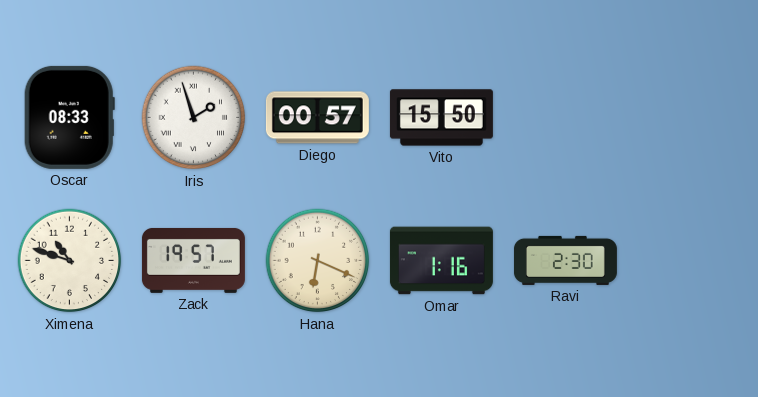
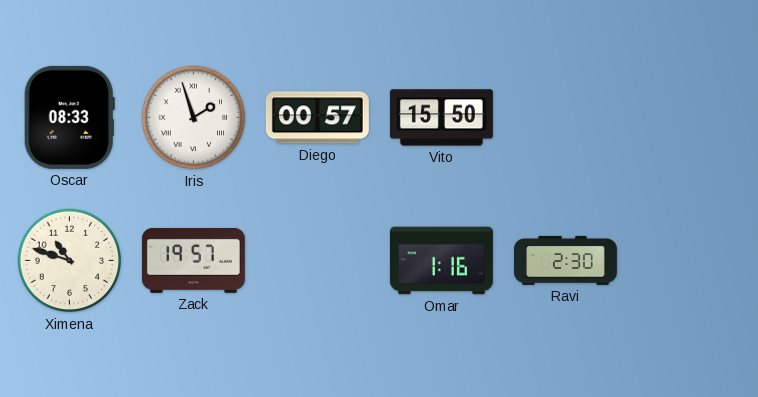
Hana: 6:19 -> none (318, 261)
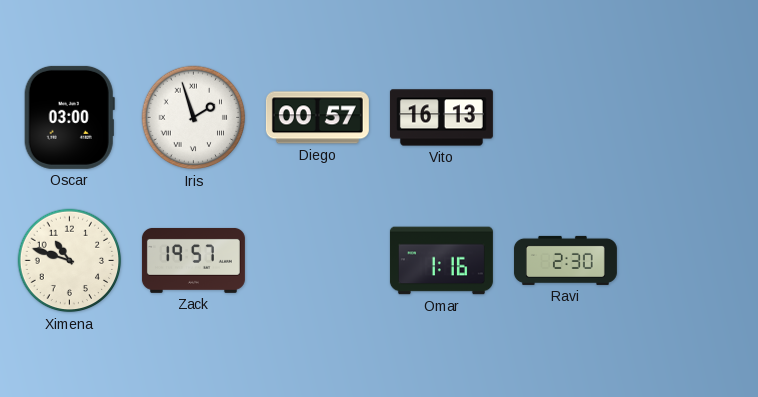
Oscar: 08:33 -> 03:00 (69, 117)
Vito: 15:50 -> 16:13 (441, 118)
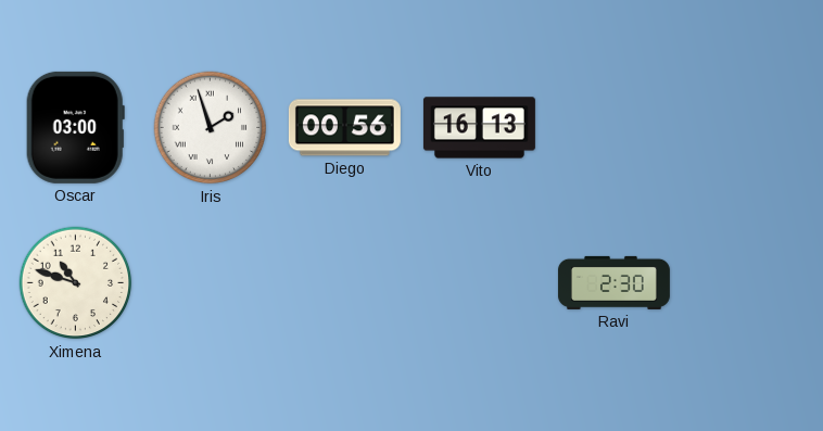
Diego: 00:57 -> 00:56 (344, 128)
Zack: 19:57 -> none (193, 260)
Omar: 1:16 -> none (441, 261)
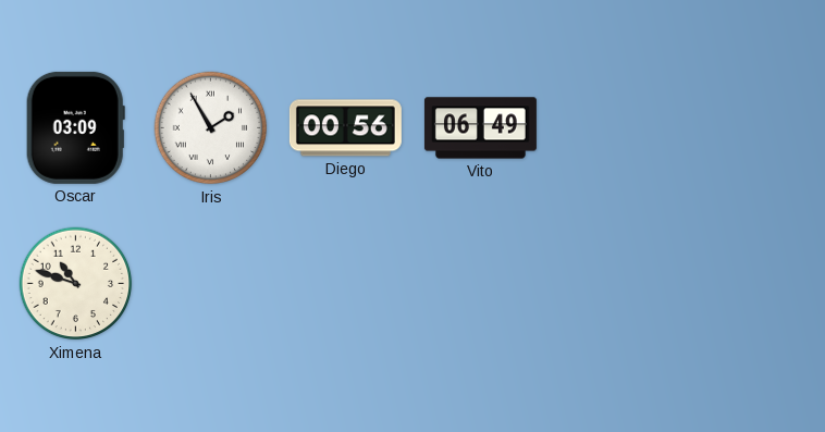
Oscar: 03:00 -> 03:09 (75, 127)
Iris: 1:57 -> 1:55 (211, 128)
Vito: 16:13 -> 06:49 (480, 128)
Ravi: 2:30 -> none (613, 282)
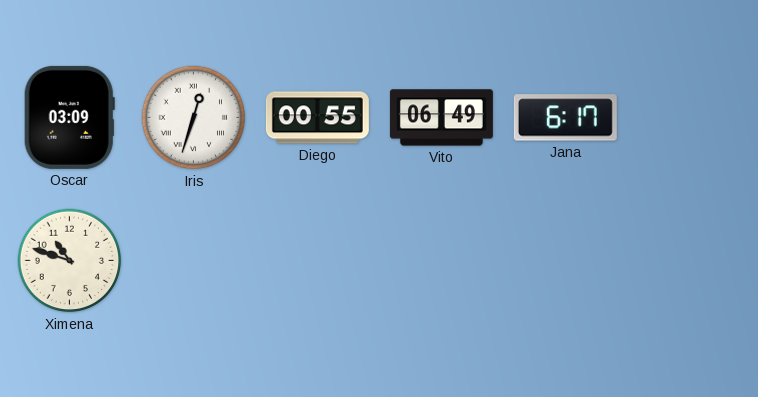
Iris: 1:55 -> 12:33 (194, 118)
Diego: 00:56 -> 00:55 (317, 118)
Jana: none -> 6:17 (565, 118)
